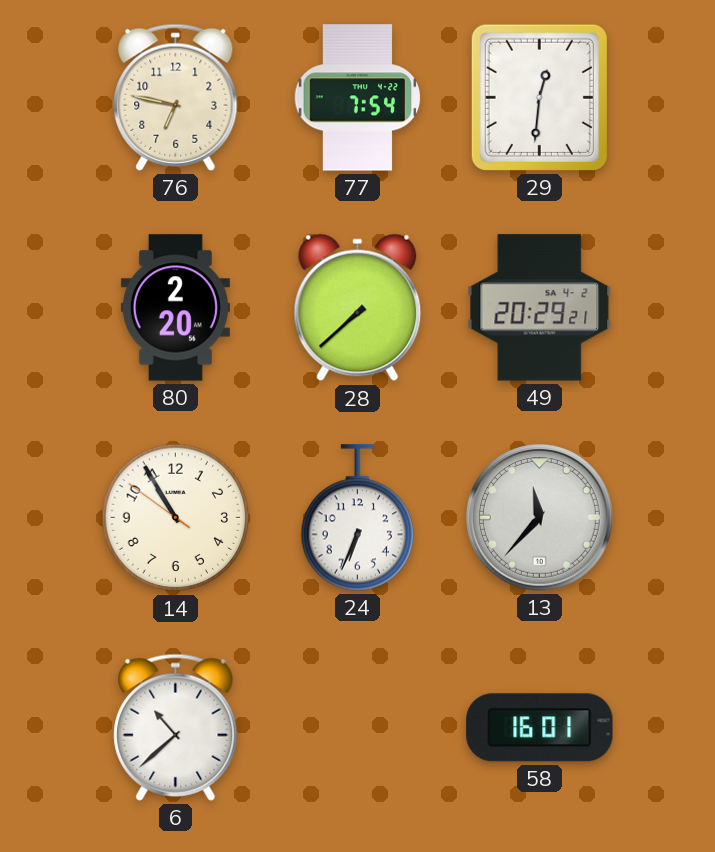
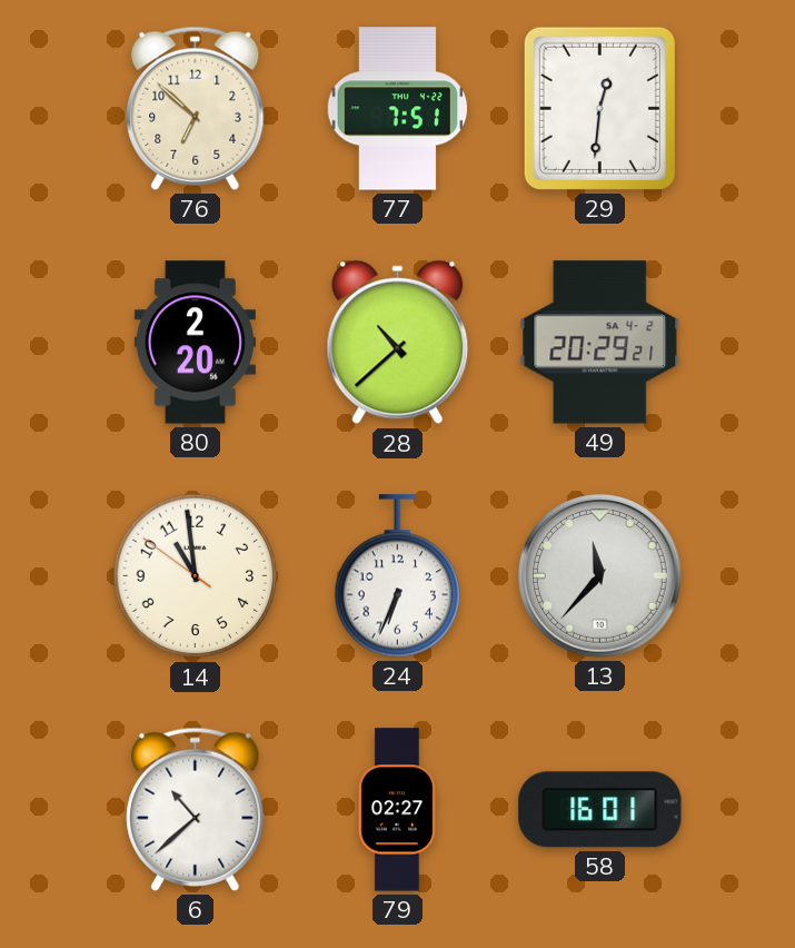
76: 6:47 -> 6:52 (196, 108)
77: 7:54 -> 7:51 (398, 109)
28: 7:38 -> 10:38 (398, 343)
14: 10:54 -> 10:58 (196, 576)
79: none -> 02:27 (397, 810)
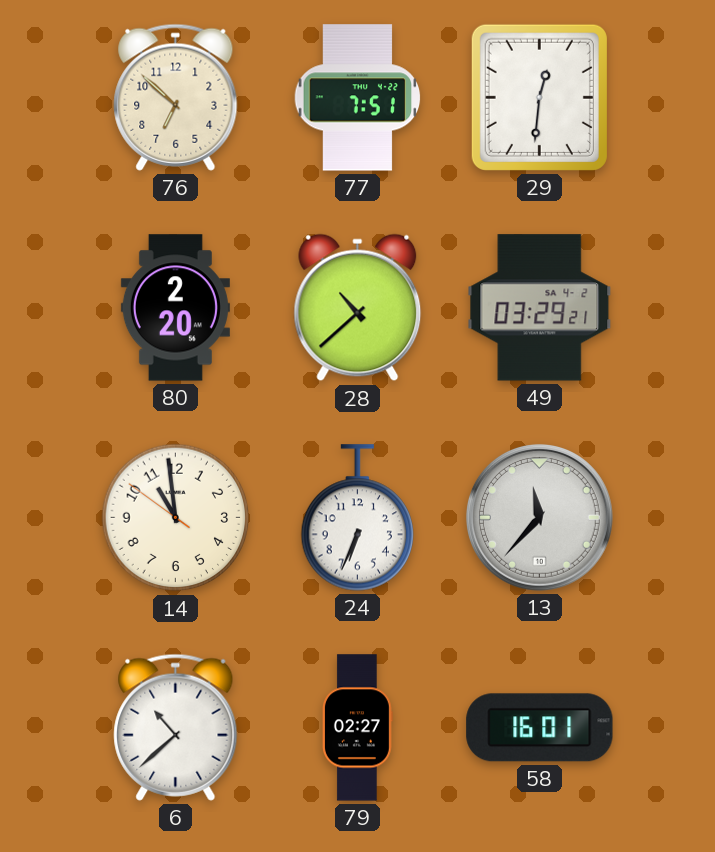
49: 20:29 -> 03:29 (540, 308)
